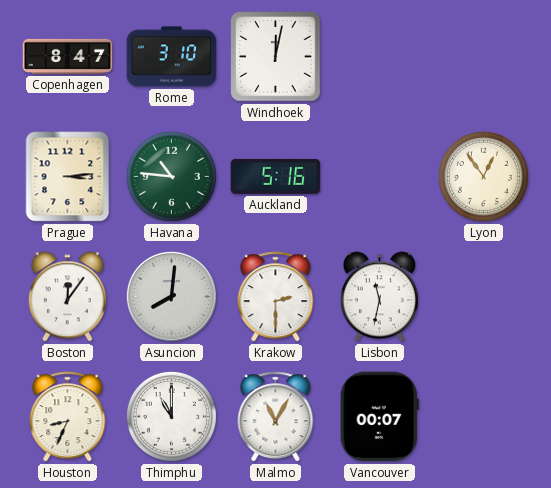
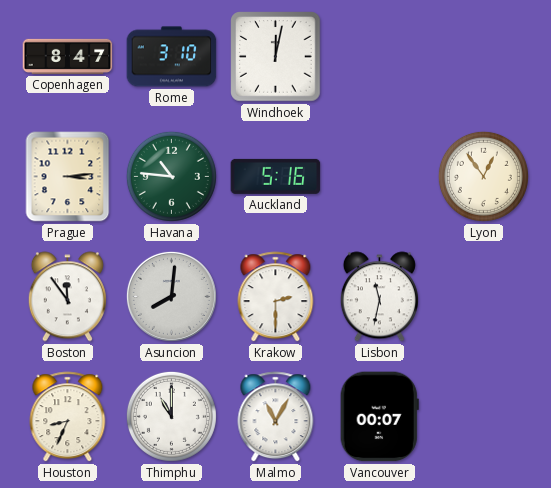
Boston: 12:06 -> 11:54 (67, 297)
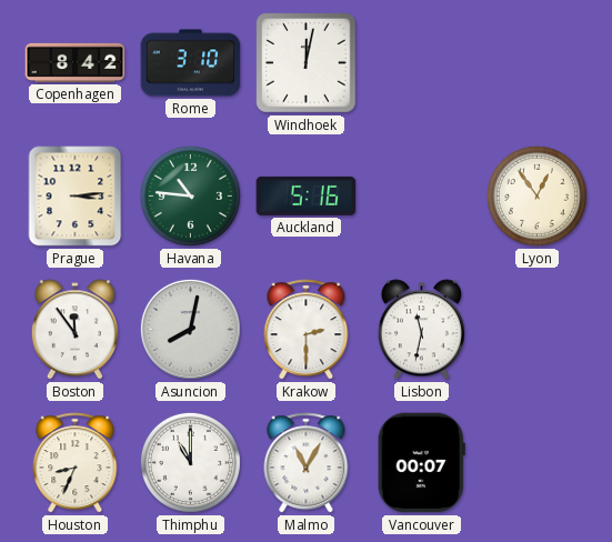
Copenhagen: 8:47 -> 8:42 (76, 62)
Asuncion: 8:01 -> 8:02 (190, 329)
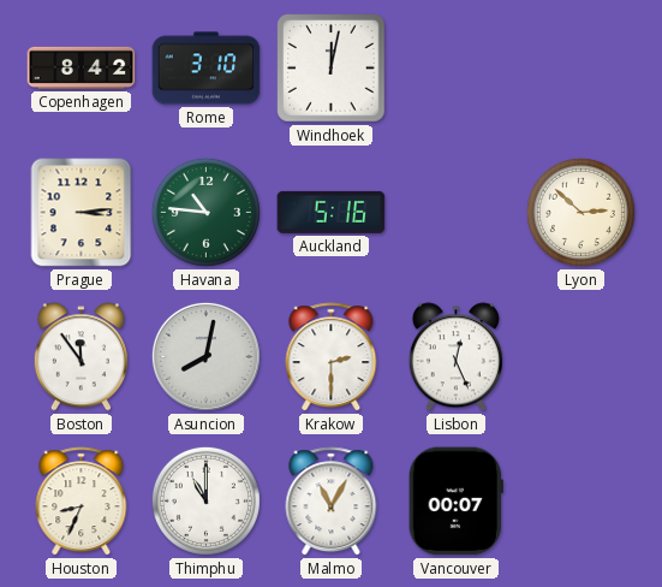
Lyon: 12:54 -> 2:52 (580, 212)
Lisbon: 11:32 -> 12:26 (455, 357)
